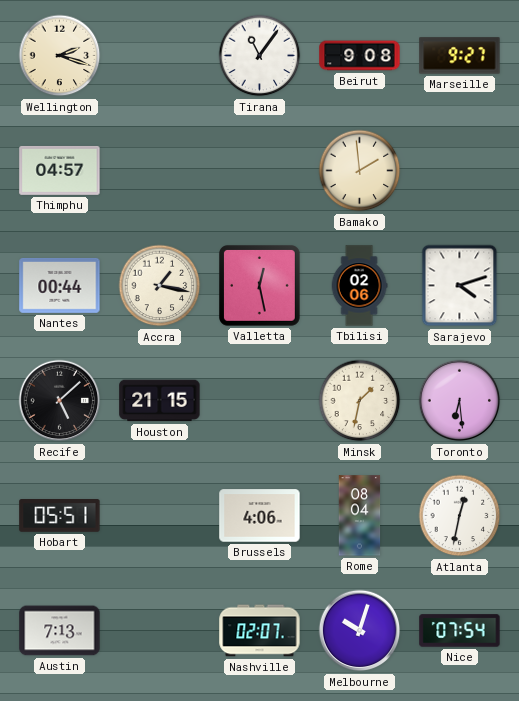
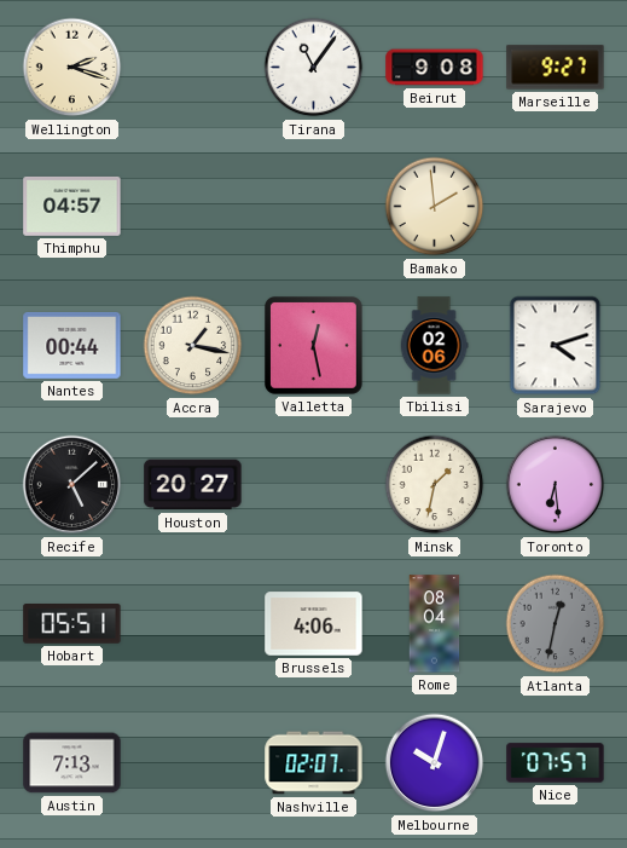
Houston: 21:15 -> 20:27 (193, 485)
Atlanta dial: white -> grey (556, 624)
Nice: 07:54 -> 07:57 (556, 763)
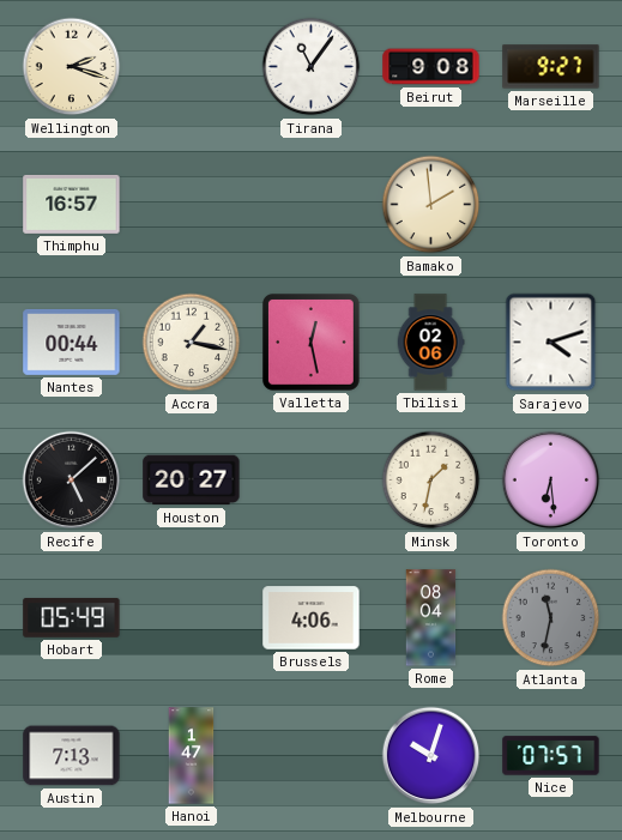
Thimphu: 04:57 -> 16:57 (72, 204)
Hobart: 05:51 -> 05:49 (72, 618)
Atlanta: 12:32 -> 11:32 (551, 618)
Hanoi: none -> 1:47 (192, 756)
Nashville: 02:07 -> none (314, 763)
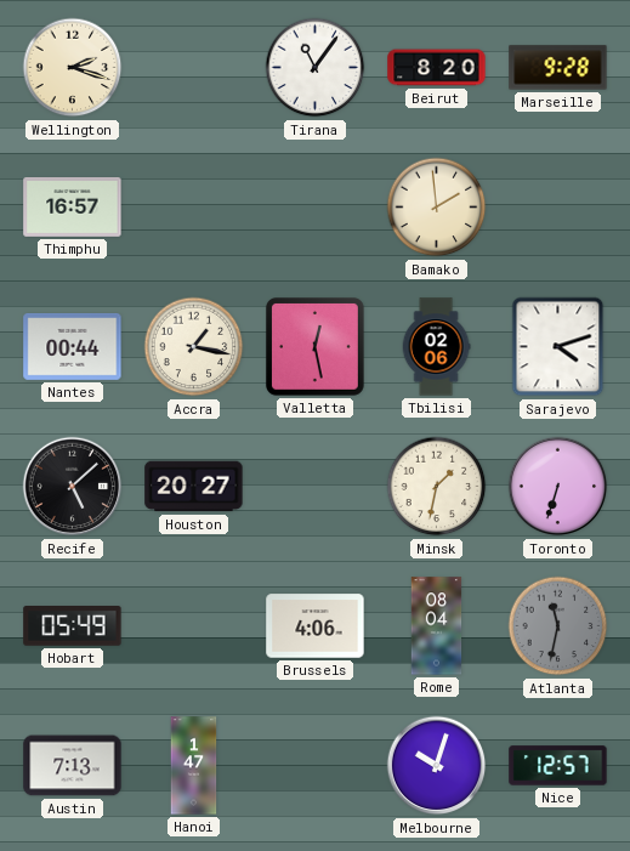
Beirut: 9:08 -> 8:20 (437, 68)
Marseille: 9:27 -> 9:28 (558, 68)
Toronto: 6:29 -> 6:33 (558, 487)
Nice: 07:57 -> 12:57 (558, 766)
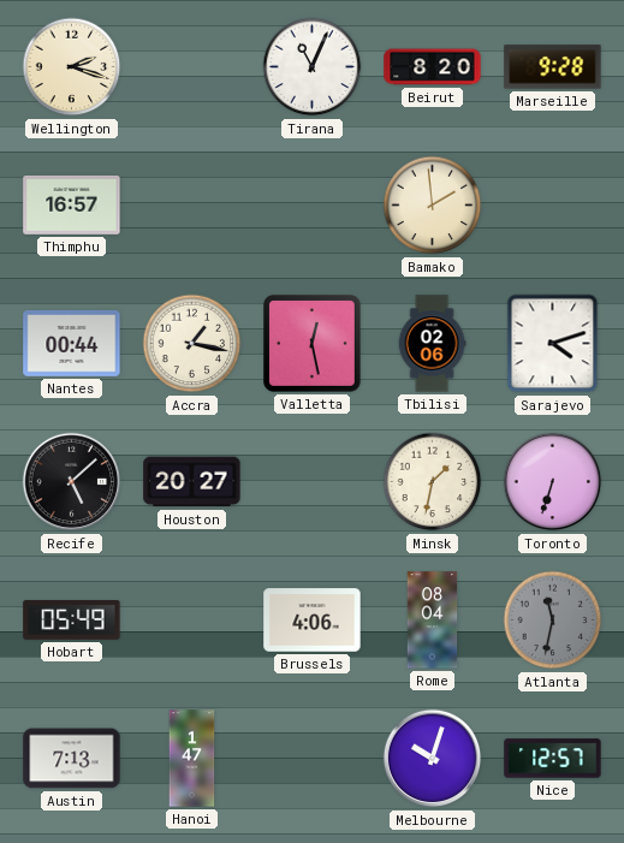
Tirana: 11:06 -> 11:04 (313, 67)
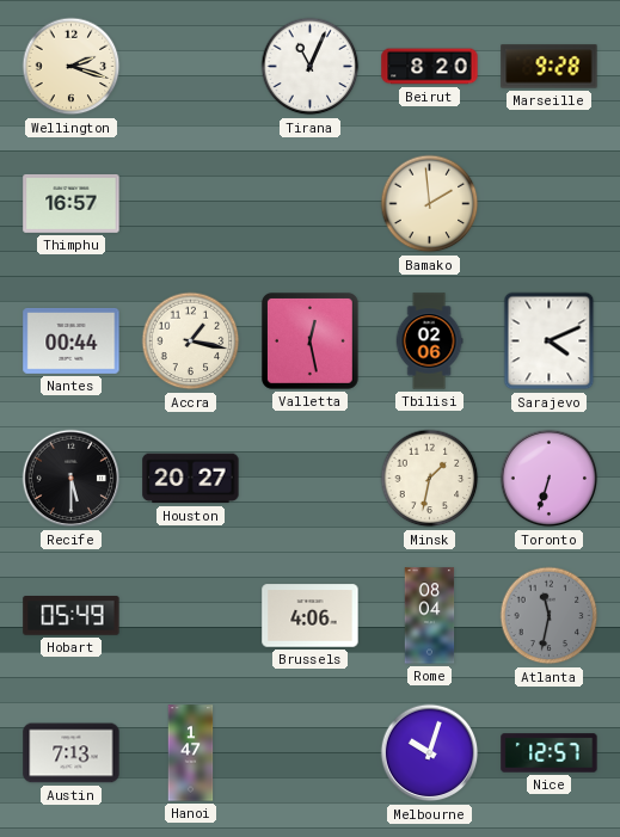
Sarajevo: 4:12 -> 4:11 (550, 341)
Recife: 5:08 -> 5:30 (72, 479)
